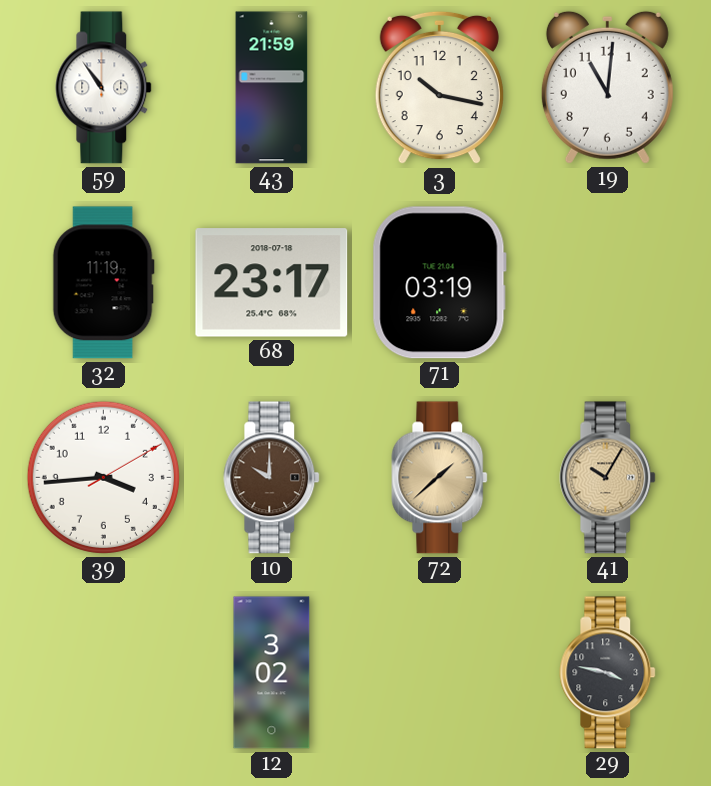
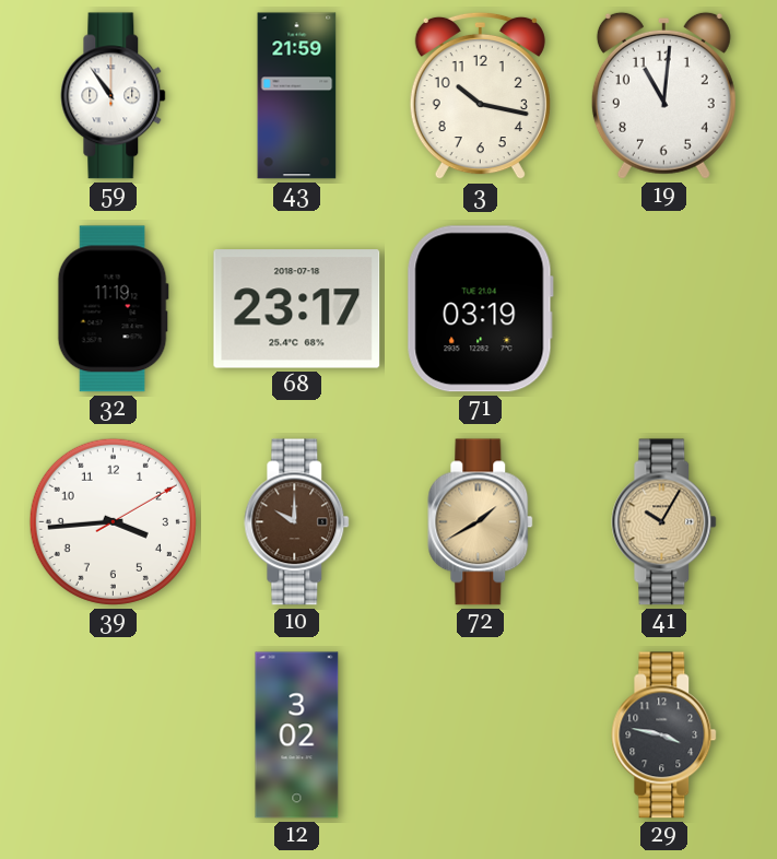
72: 1:38 -> 1:40 (481, 522)
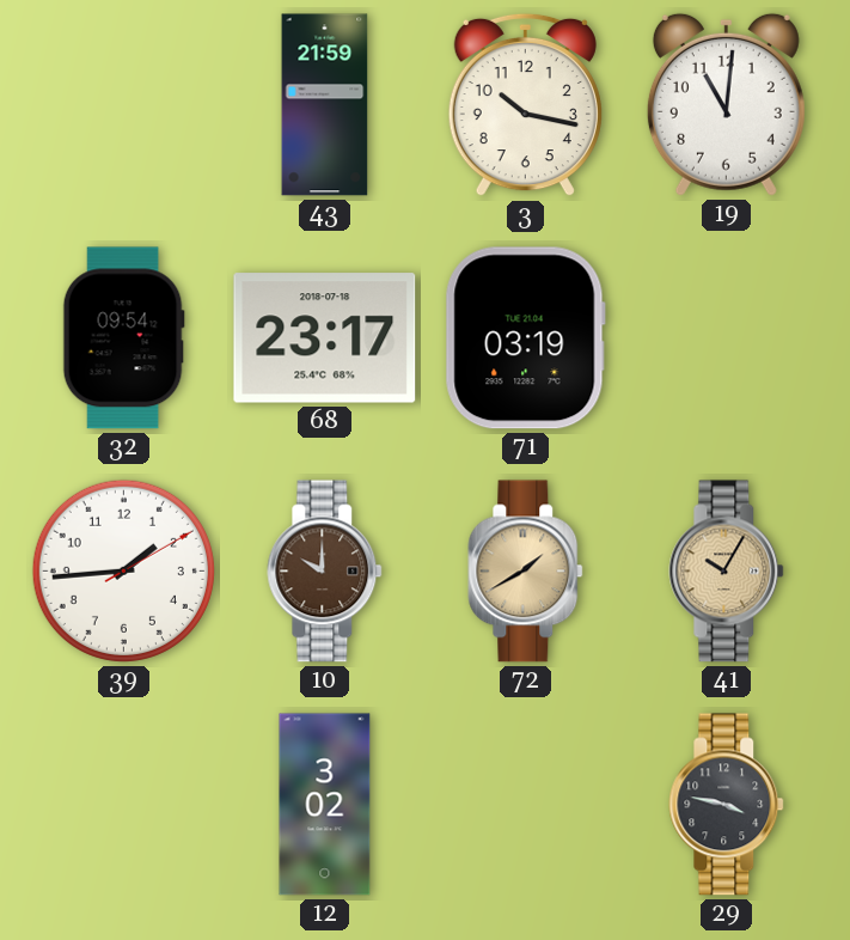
59: 10:54 -> none (114, 96)
32: 11:19 -> 09:54 (123, 338)
39: 3:44 -> 1:44 (123, 570)
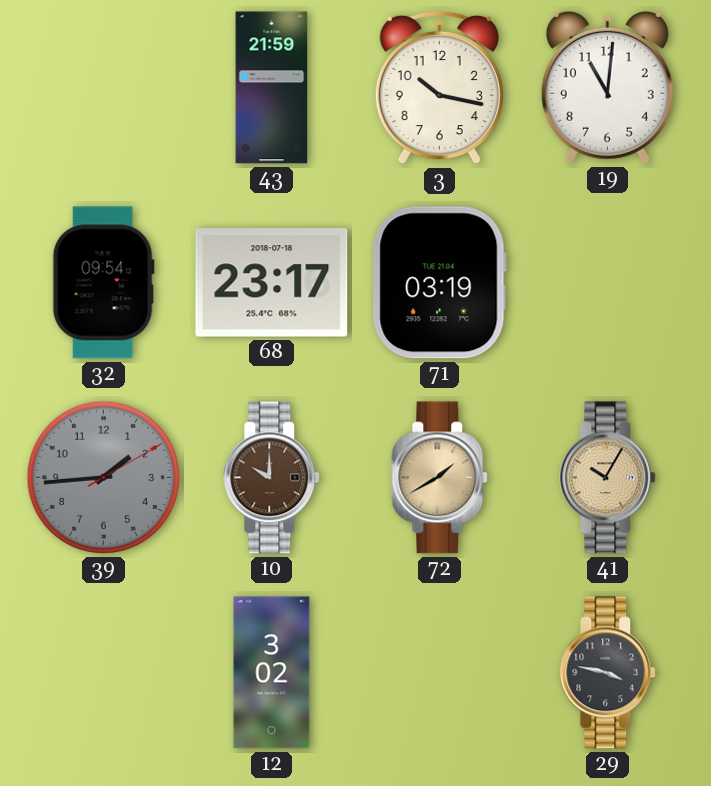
39 dial: white -> grey (103, 477)
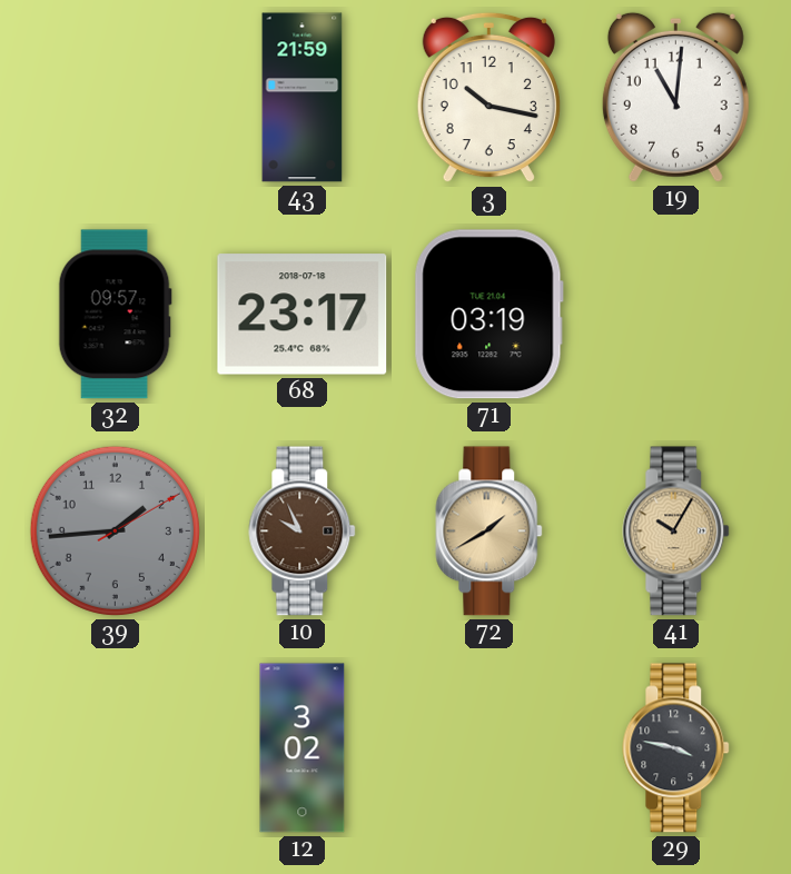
32: 09:54 -> 09:57 (115, 315)
10: 10:00 -> 9:56 (303, 532)
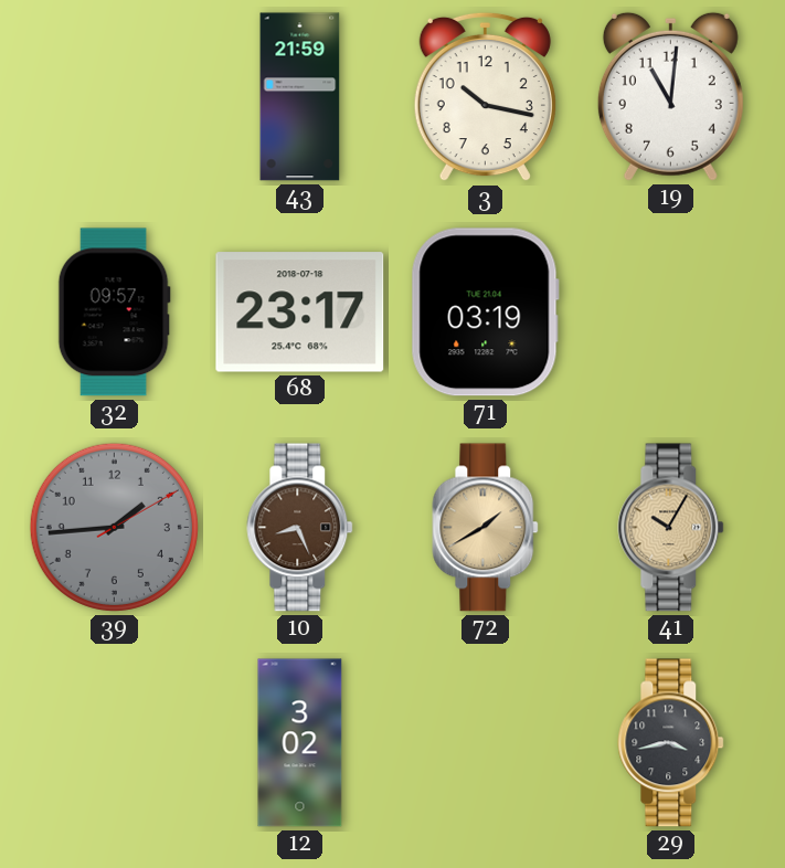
10: 9:56 -> 8:26 (300, 528)
29: 3:47 -> 3:43 (671, 743)
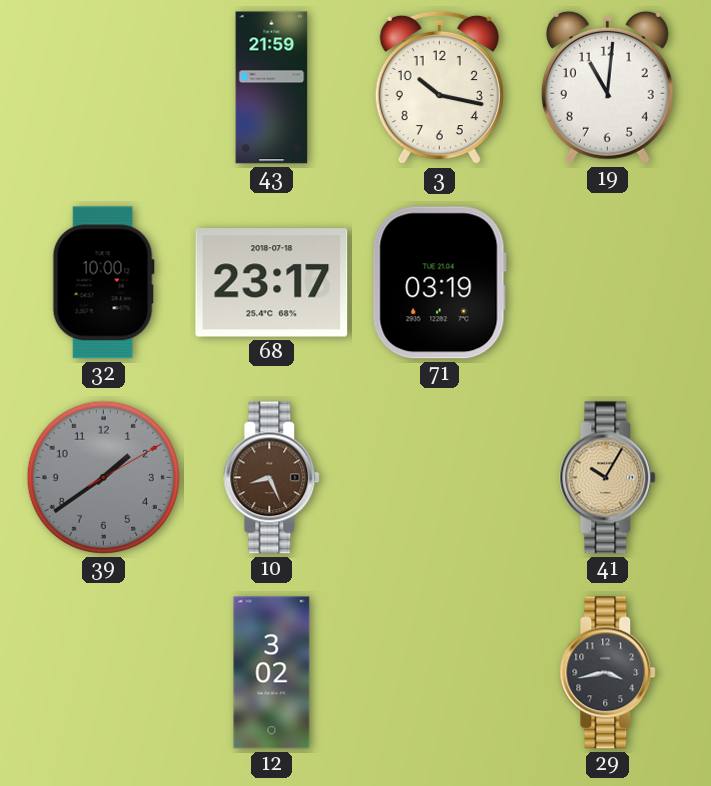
32: 09:57 -> 10:00 (103, 283)
39: 1:44 -> 1:39 (103, 477)
72: 1:40 -> none (486, 528)
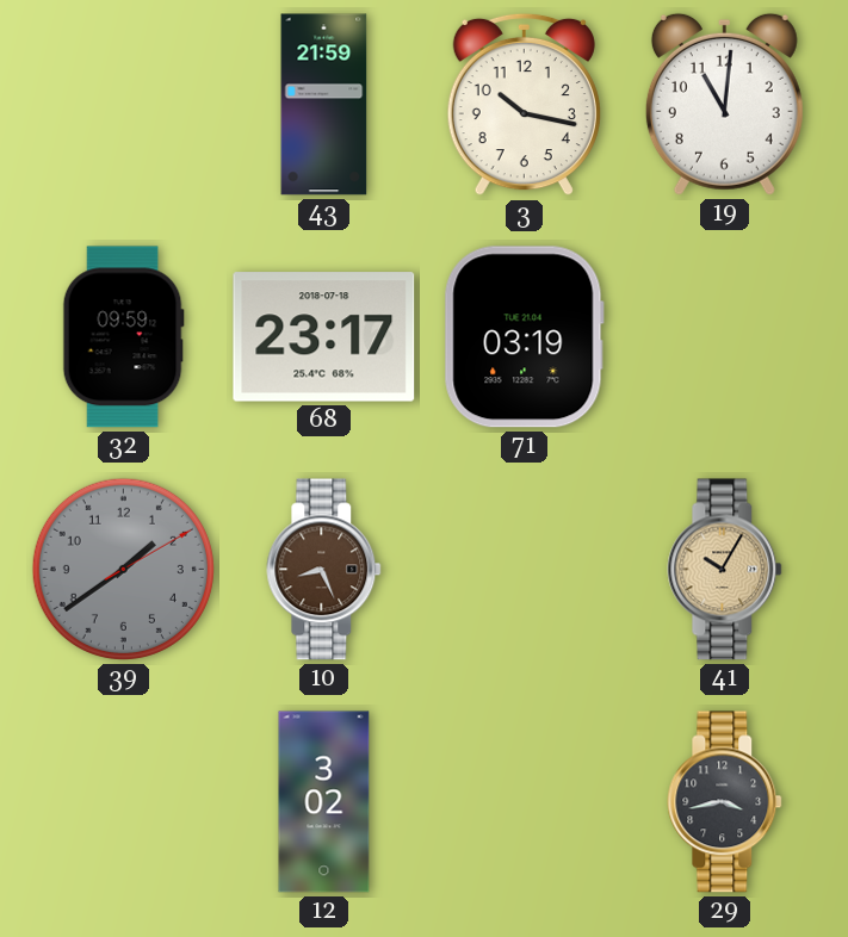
32: 10:00 -> 09:59 (123, 337)
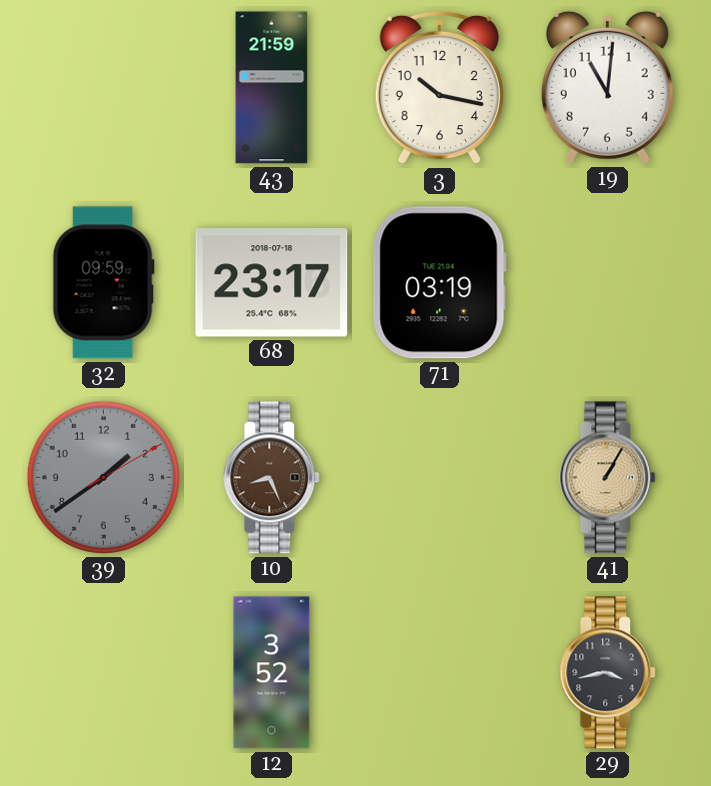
41: 10:05 -> 1:05 (608, 478)
12: 3:02 -> 3:52 (272, 673)
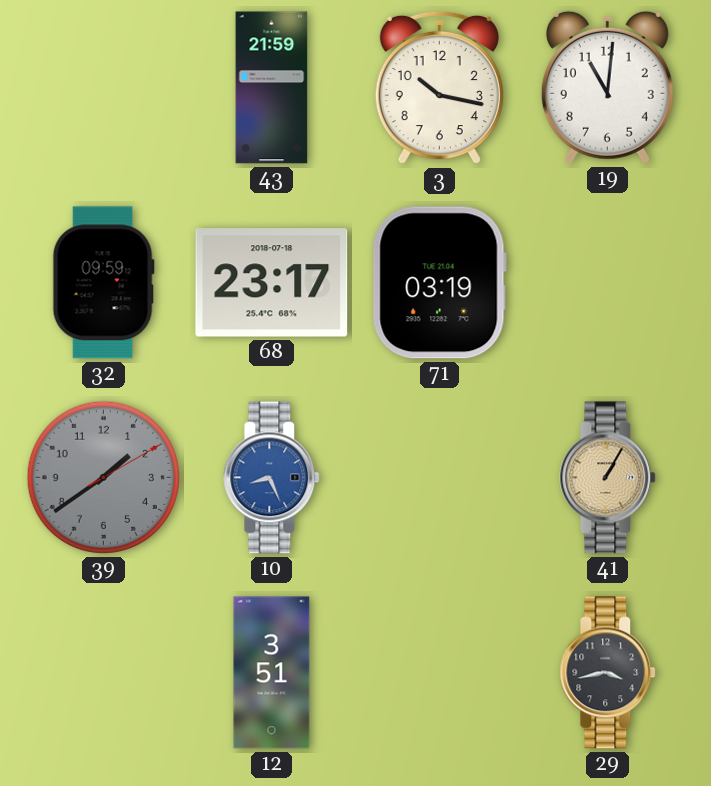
10 dial: brown -> blue (272, 478)
12: 3:52 -> 3:51 (272, 673)
